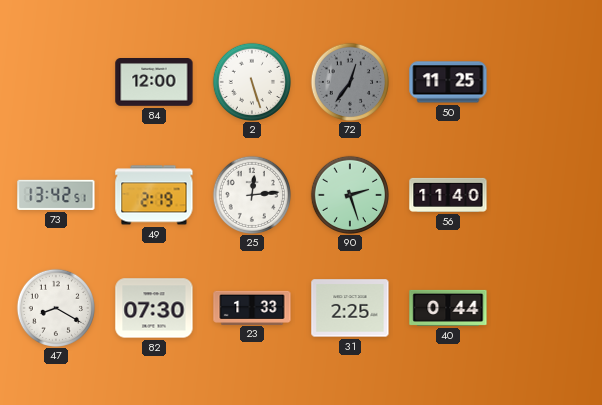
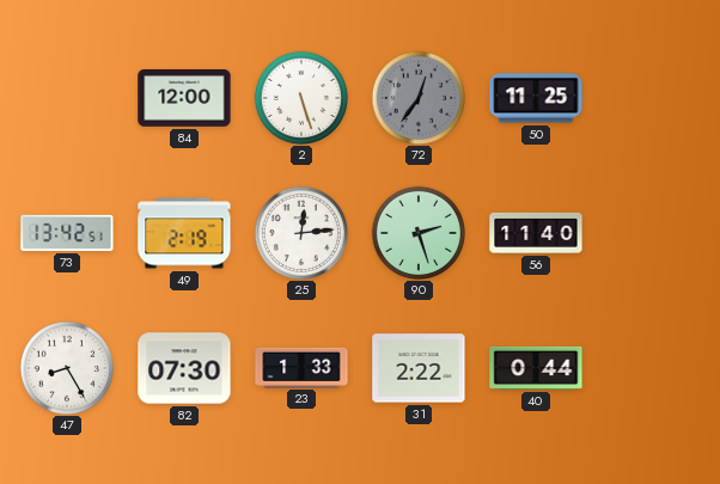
47: 8:20 -> 8:25 (66, 367)
31: 2:25 -> 2:22 (419, 368)
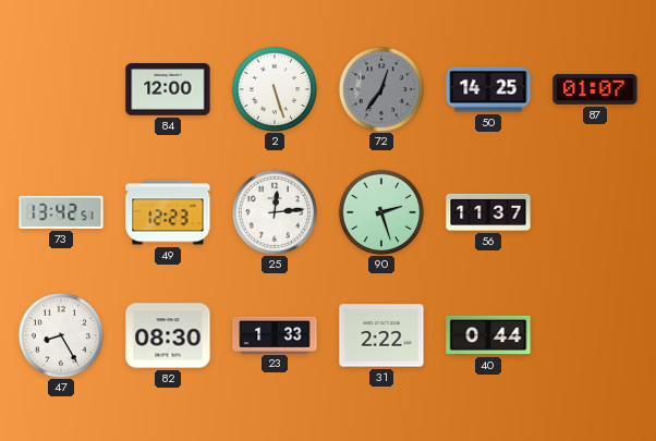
50: 11:25 -> 14:25 (488, 89)
87: none -> 01:07 (595, 89)
49: 2:19 -> 12:23 (168, 212)
56: 11:40 -> 11:37 (488, 212)
82: 07:30 -> 08:30 (168, 335)
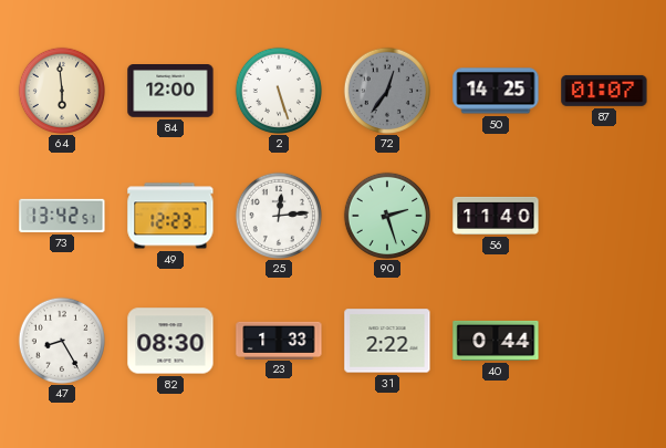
64: none -> 5:59 (61, 90)
56: 11:37 -> 11:40 (496, 216)
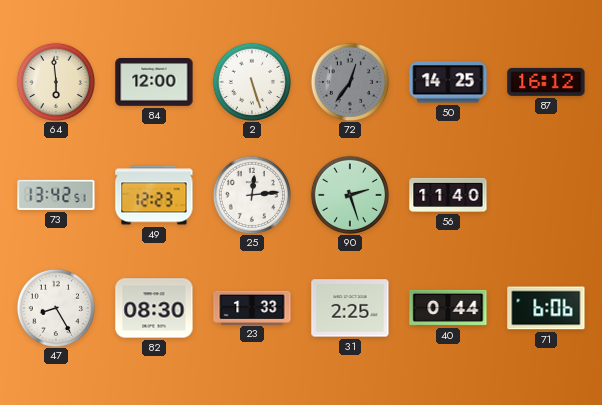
87: 01:07 -> 16:12 (546, 82)
31: 2:22 -> 2:25 (350, 308)
71: none -> 6:06 (546, 308)
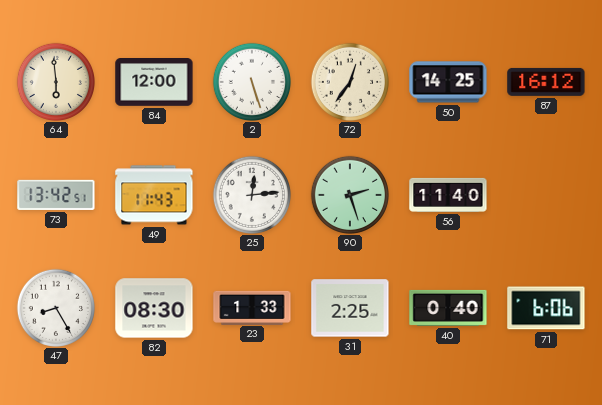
72 dial: grey -> cream (349, 81)
49: 12:23 -> 11:43 (154, 195)
40: 0:44 -> 0:40 (448, 308)
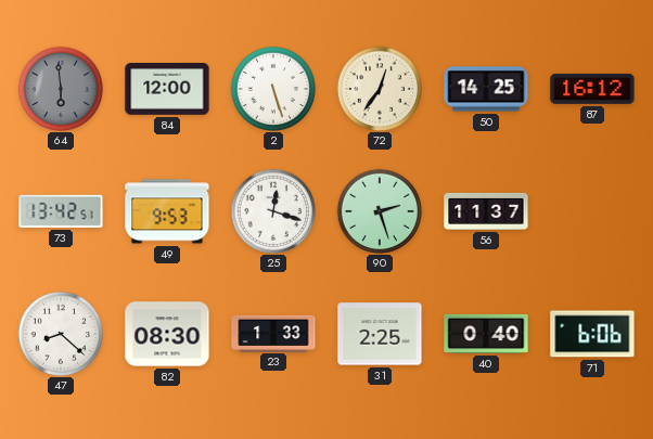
64 dial: cream -> grey (60, 88)
49: 11:43 -> 9:53 (167, 211)
25: 12:14 -> 12:18 (272, 210)
56: 11:40 -> 11:37 (486, 211)
47: 8:25 -> 8:22 (60, 333)
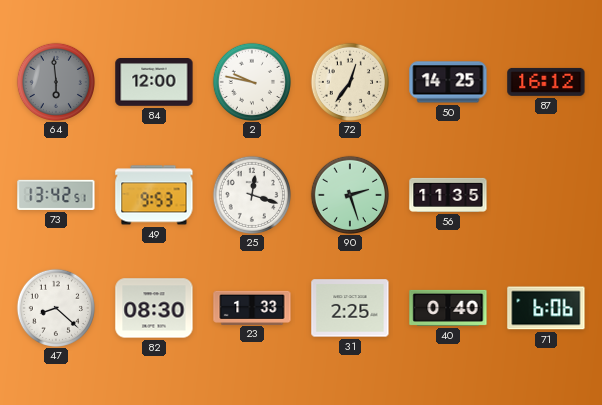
2: 5:27 -> 9:47 (251, 81)
56: 11:37 -> 11:35 (448, 195)
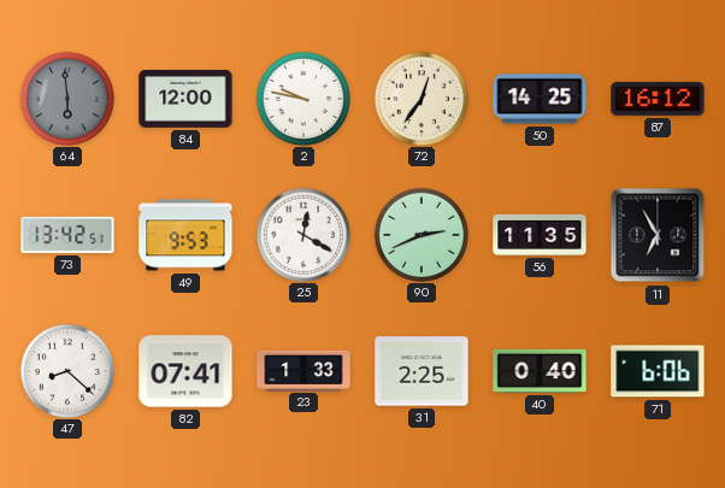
25: 12:18 -> 12:20 (302, 234)
90: 2:27 -> 2:41 (420, 234)
11: none -> 6:55 (658, 235)
82: 08:30 -> 07:41 (185, 371)
